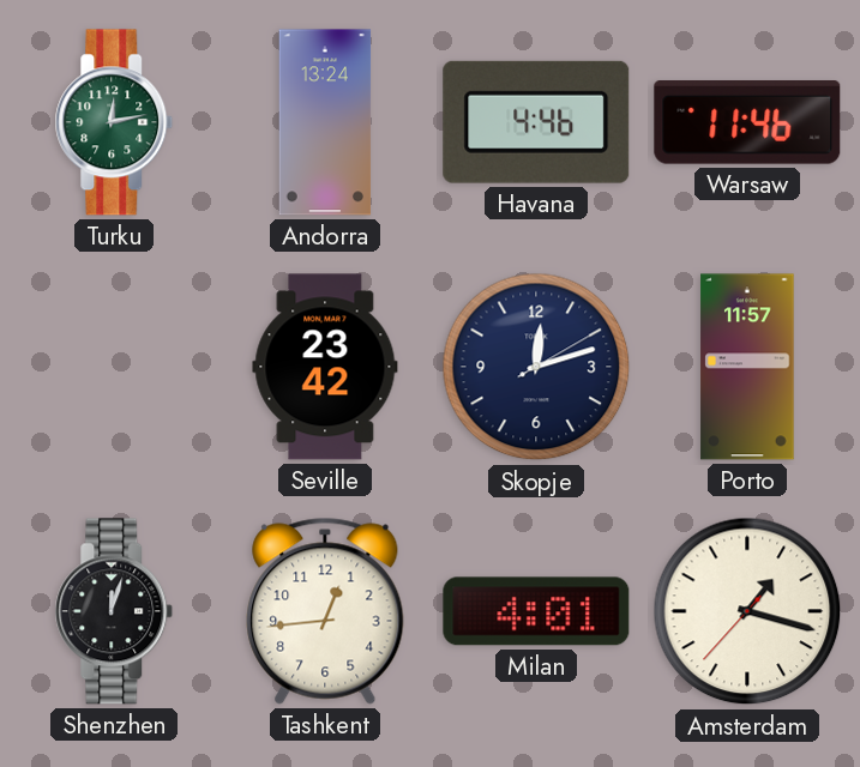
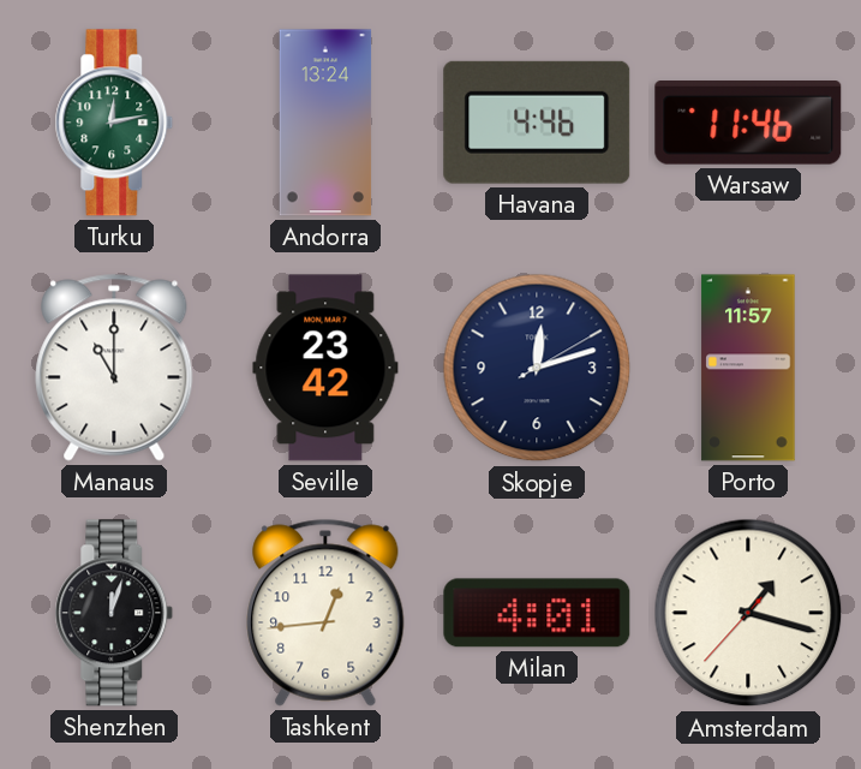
Manaus: none -> 11:00 (114, 368)
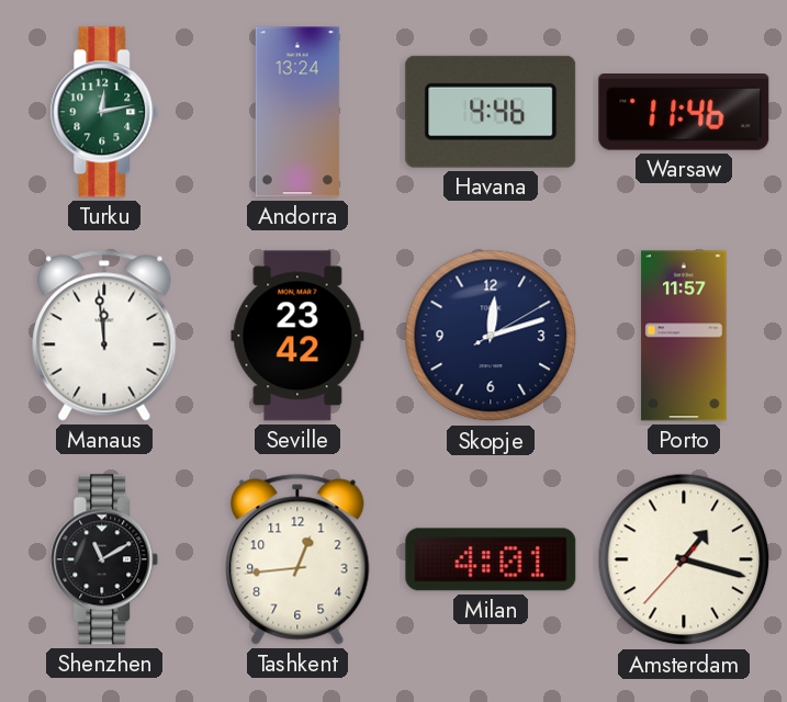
Manaus: 11:00 -> 11:59 (104, 336)
Shenzhen: 12:03 -> 11:10 (104, 559)
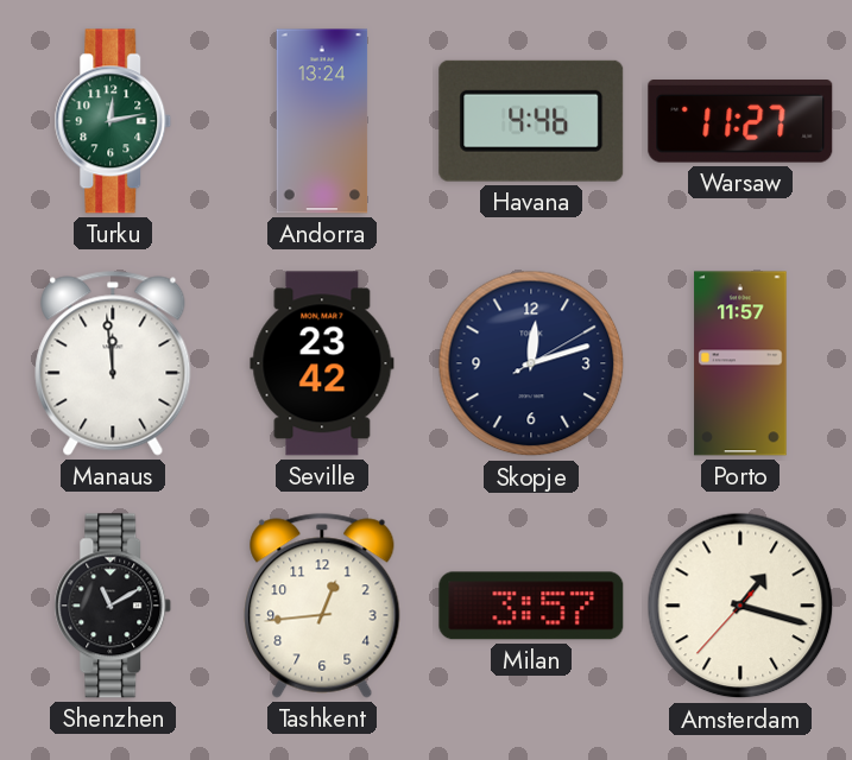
Warsaw: 11:46 -> 11:27 (740, 122)
Milan: 4:01 -> 3:57 (531, 606)
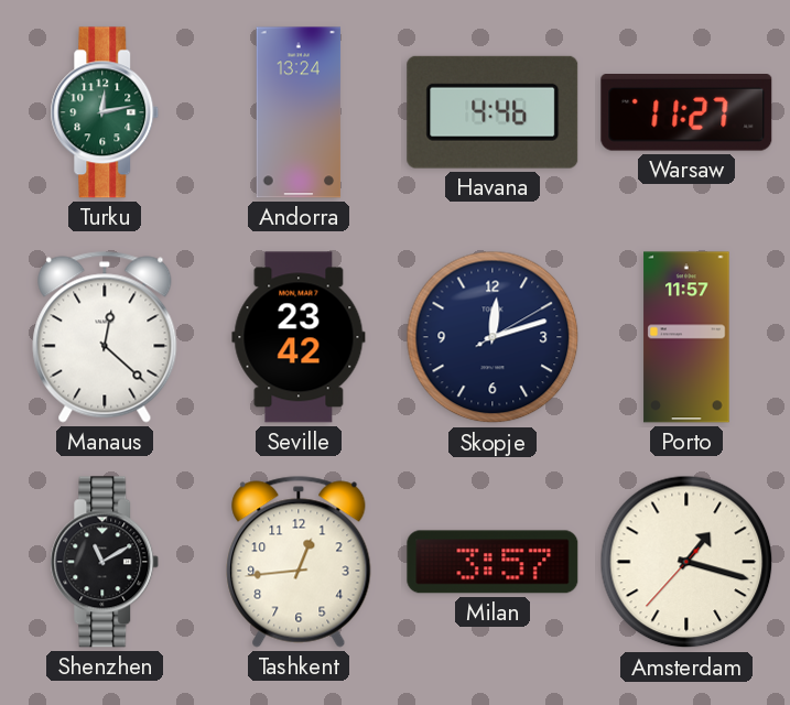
Manaus: 11:59 -> 12:22 (105, 337)
